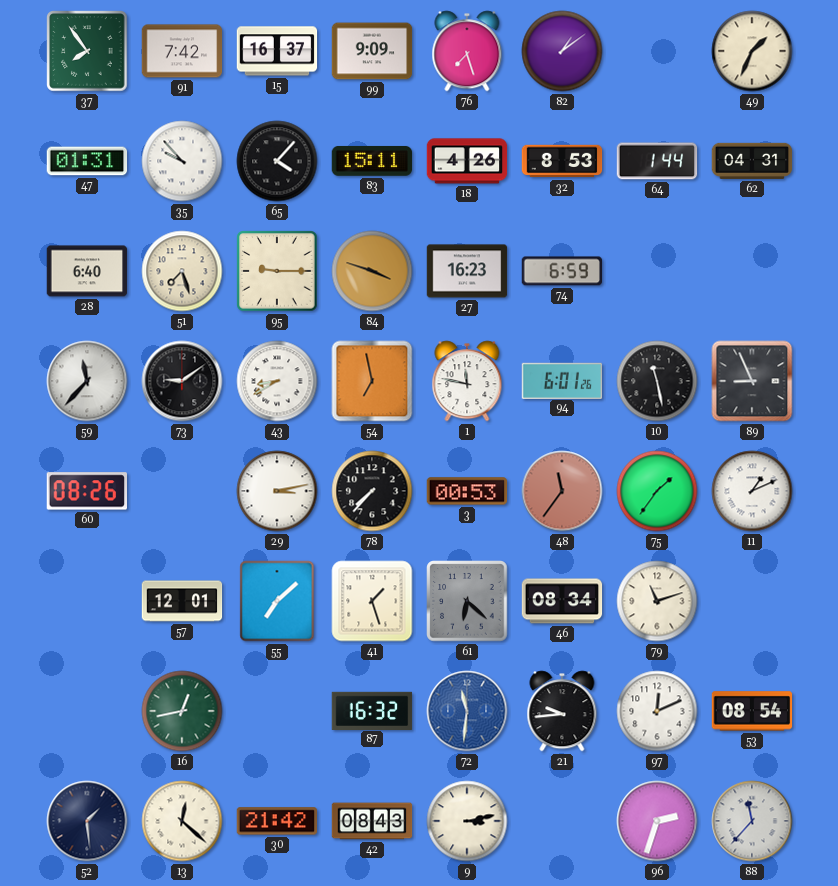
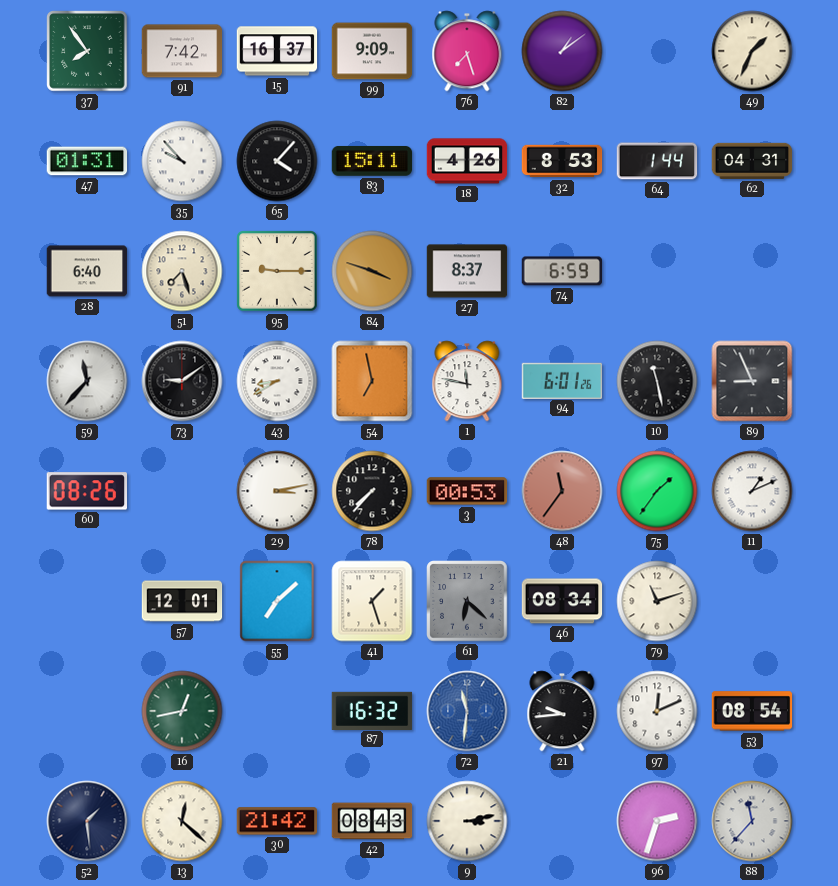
27: 16:23 -> 8:37 (467, 271)
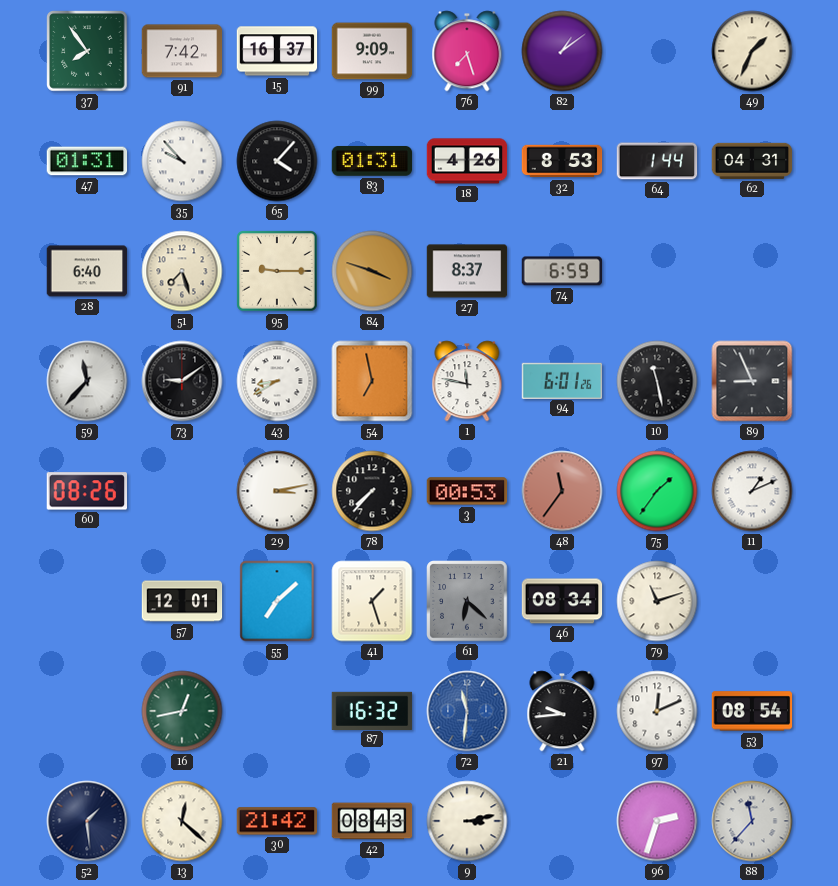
83: 15:11 -> 01:31 (372, 161)
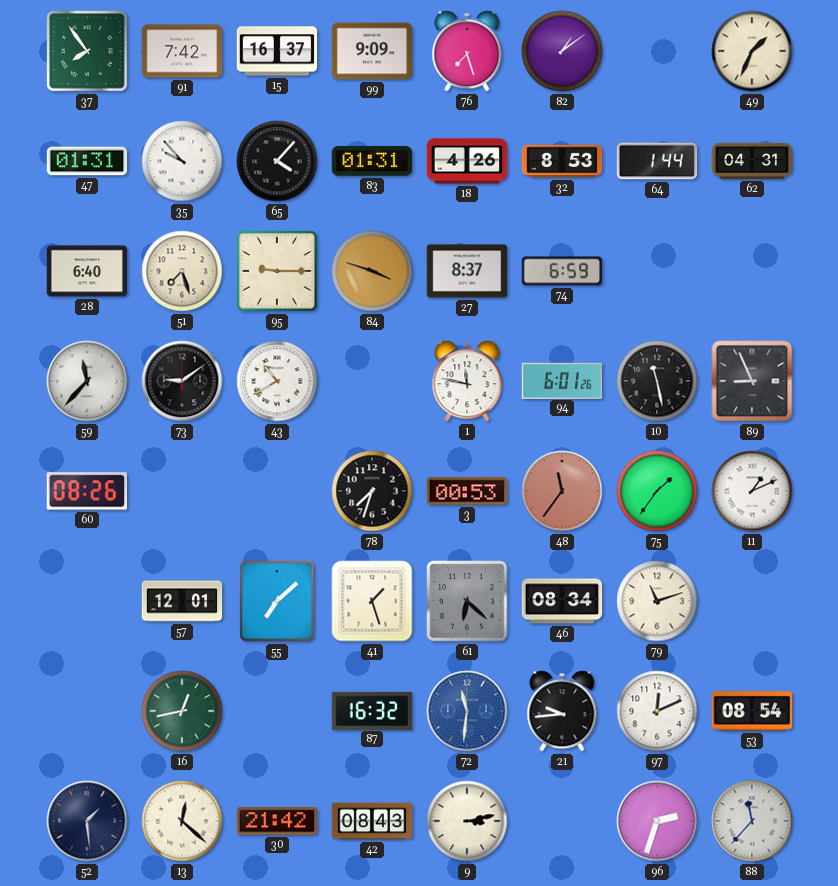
43: 8:40 -> 10:40 (277, 381)
54: 6:58 -> none (372, 381)
29: 3:13 -> none (277, 491)
78: 7:37 -> 7:33 (372, 491)
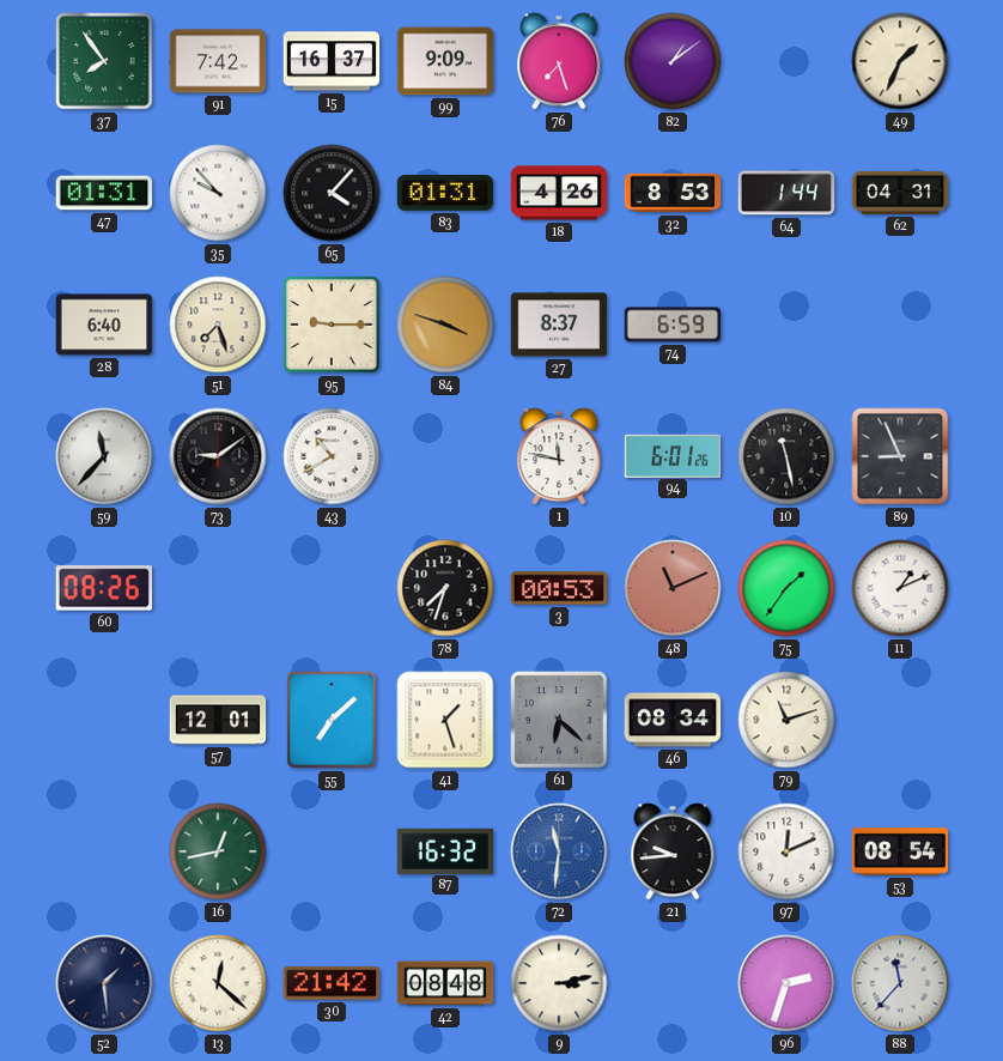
48: 11:36 -> 11:11 (673, 588)
42: 08:43 -> 08:48 (445, 983)
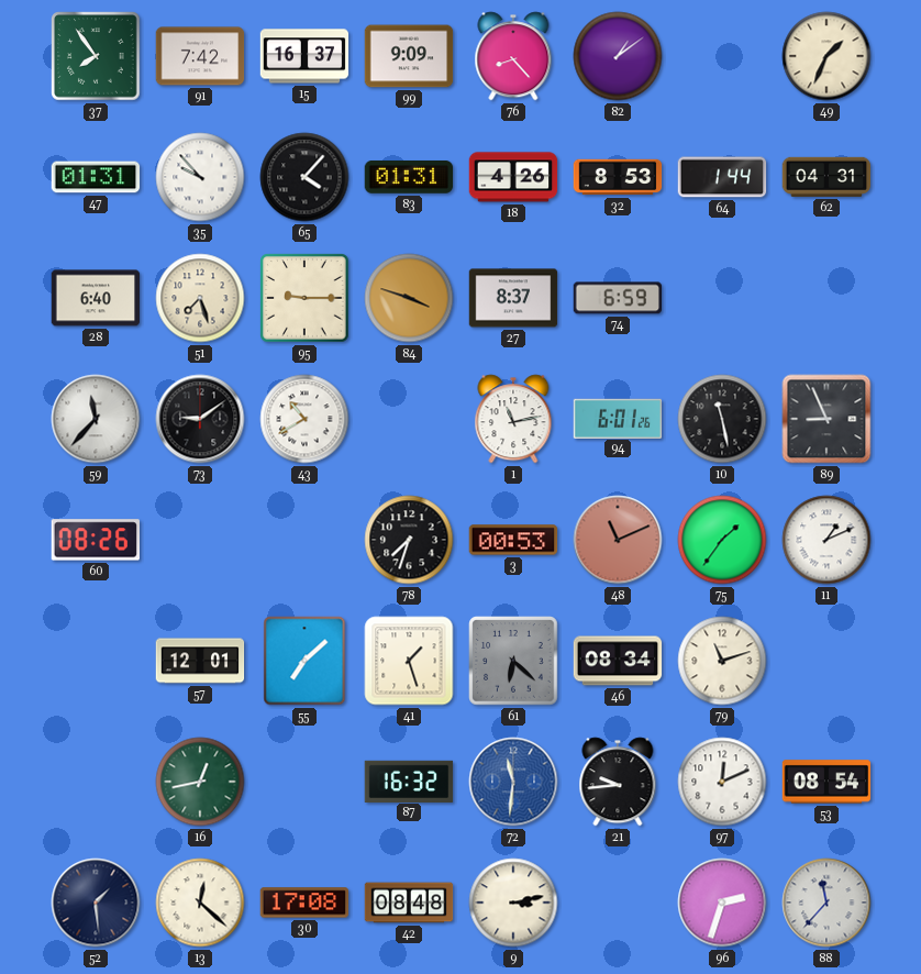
76: 7:27 -> 8:23 (513, 56)
1: 11:47 -> 11:13 (513, 419)
30: 21:42 -> 17:08 (304, 903)
